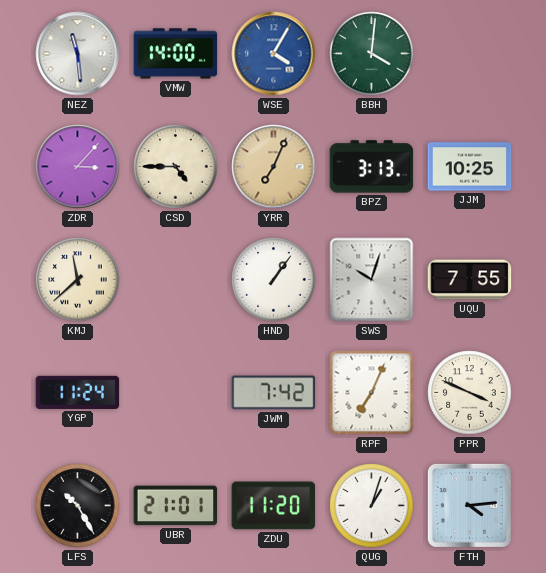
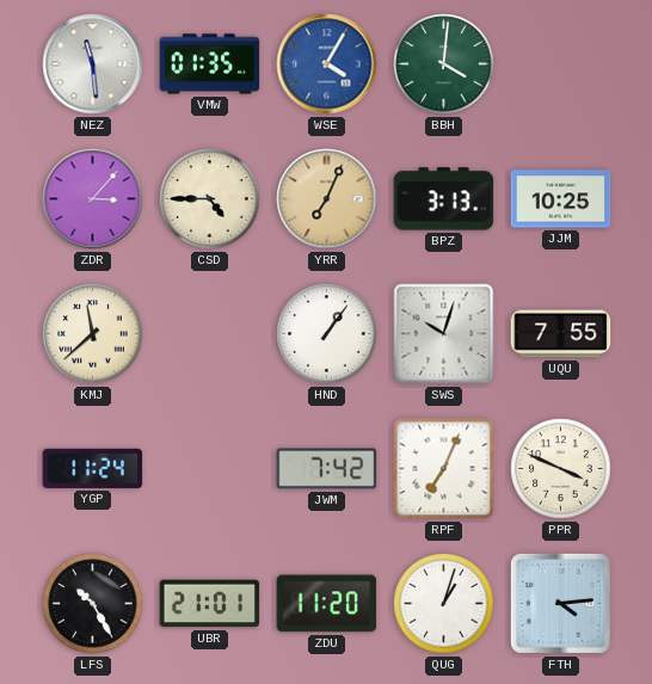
VMW: 14:00 -> 01:35 (210, 64)
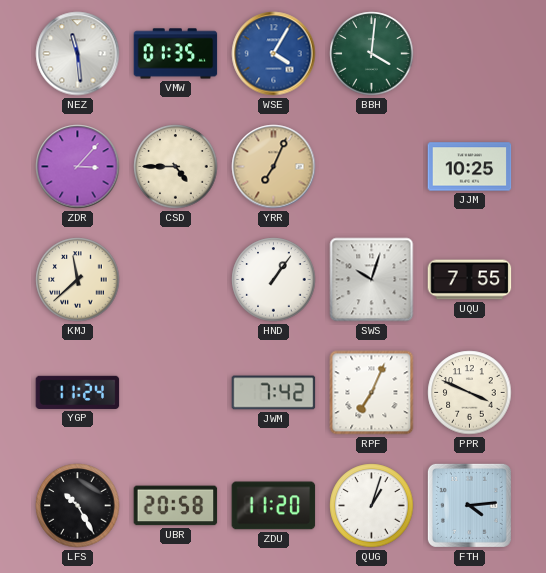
BPZ: 3:13 -> none (444, 199)
UBR: 21:01 -> 20:58 (176, 506)
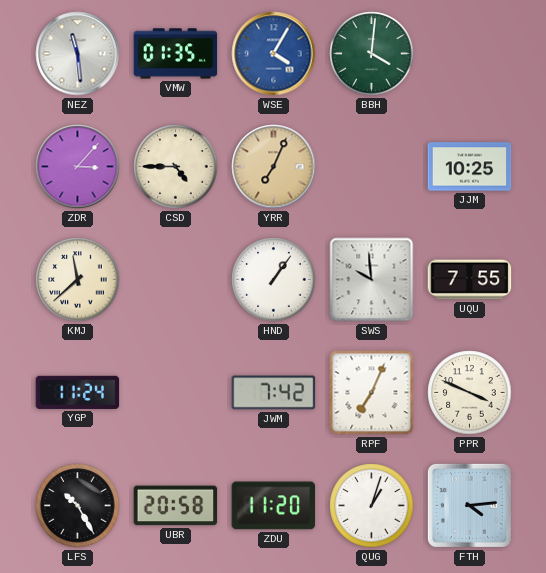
SWS: 10:03 -> 9:59 (372, 280)
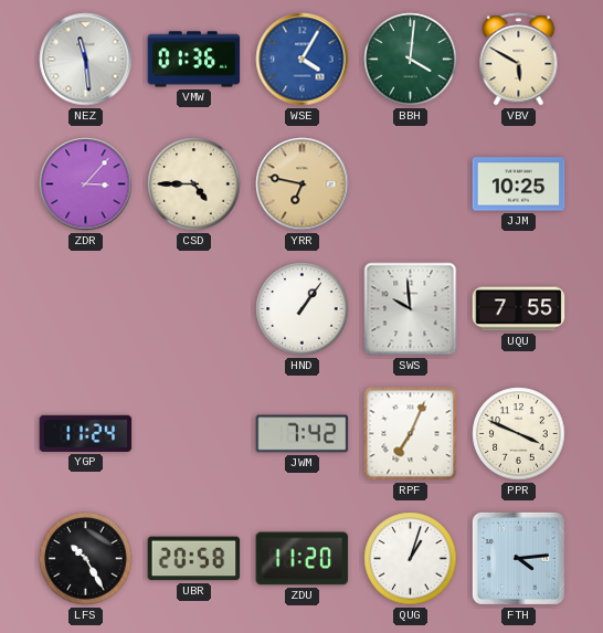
VMW: 01:35 -> 01:36 (194, 60)
VBV: none -> 5:50 (519, 60)
YRR: 7:04 -> 6:47 (303, 184)
KMJ: 11:38 -> none (78, 280)
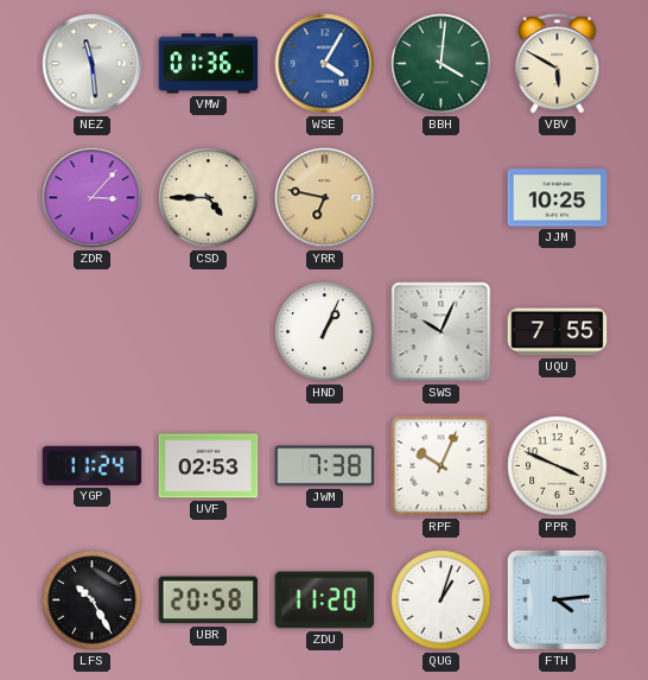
HND: 1:06 -> 1:04 (325, 332)
SWS: 9:59 -> 10:04 (441, 332)
UVF: none -> 02:53 (209, 466)
JWM: 7:42 -> 7:38 (325, 466)
RPF: 7:04 -> 10:04 (441, 466)
